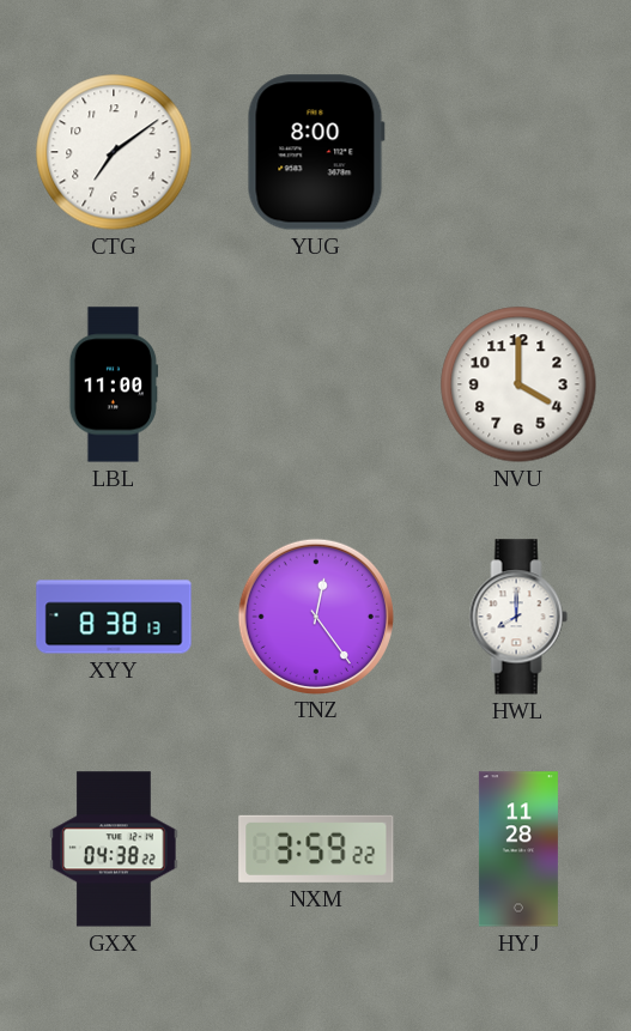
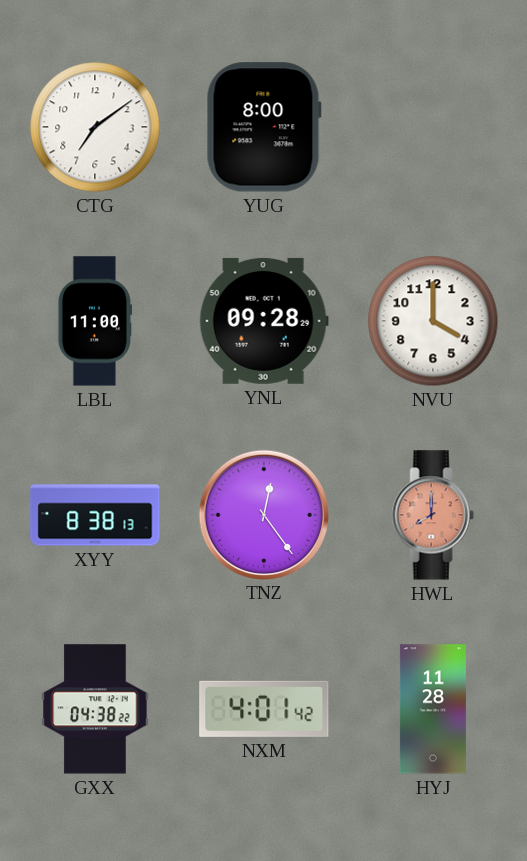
YNL: none -> 09:28 (264, 321)
HWL dial: white -> salmon (433, 515)
NXM: 3:59 -> 4:01 (264, 709)
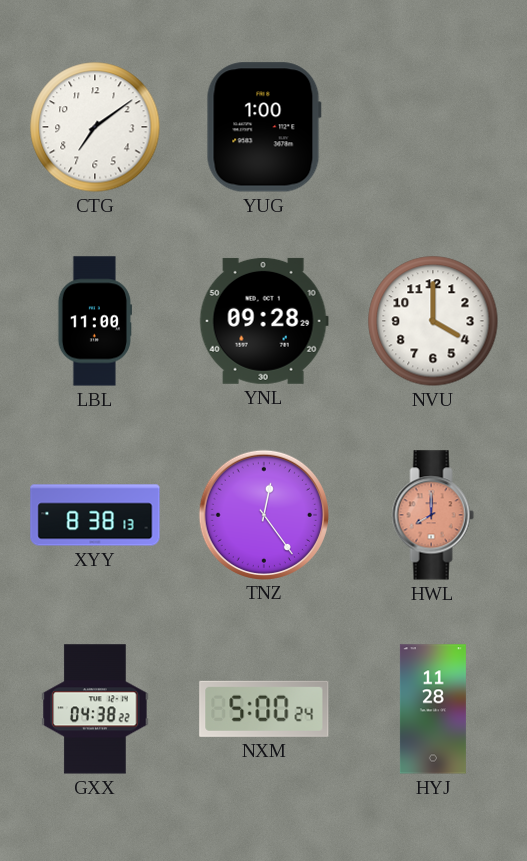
YUG: 8:00 -> 1:00 (264, 127)
NXM: 4:01 -> 5:00 (264, 709)
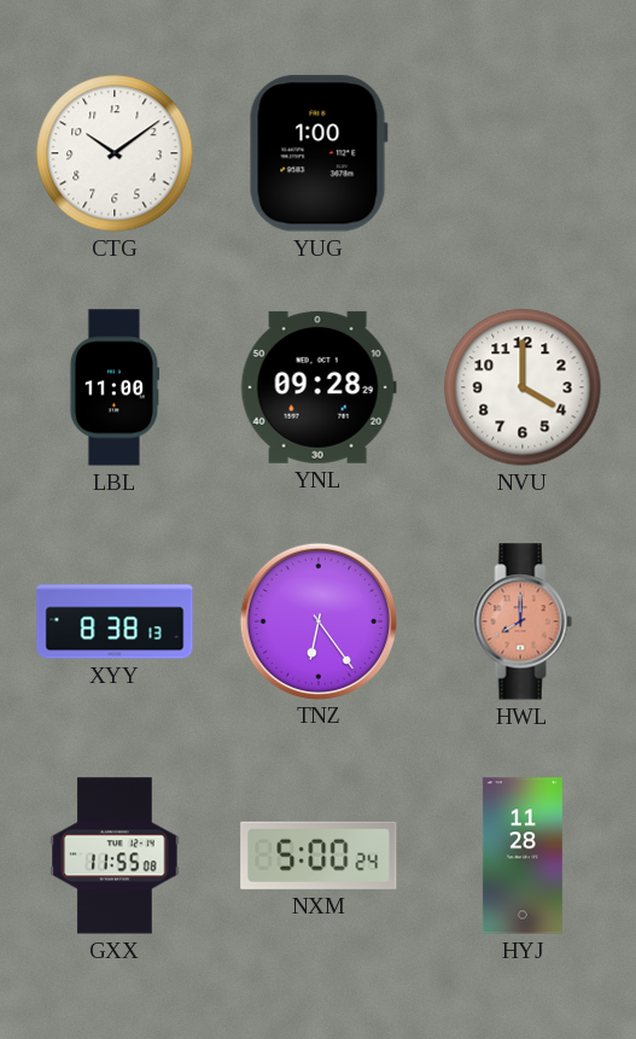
CTG: 7:09 -> 10:09 (115, 153)
TNZ: 12:24 -> 6:24 (317, 620)
GXX: 04:38 -> 11:55 (115, 856)
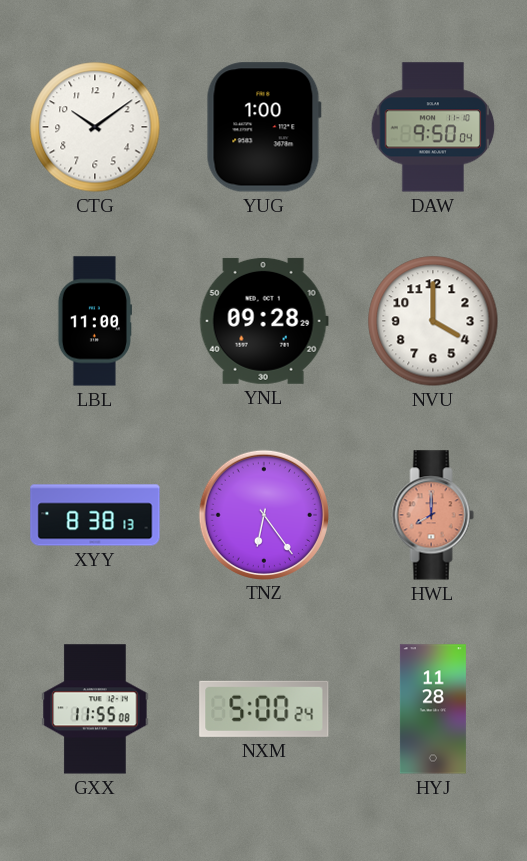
DAW: none -> 9:50 (433, 127)
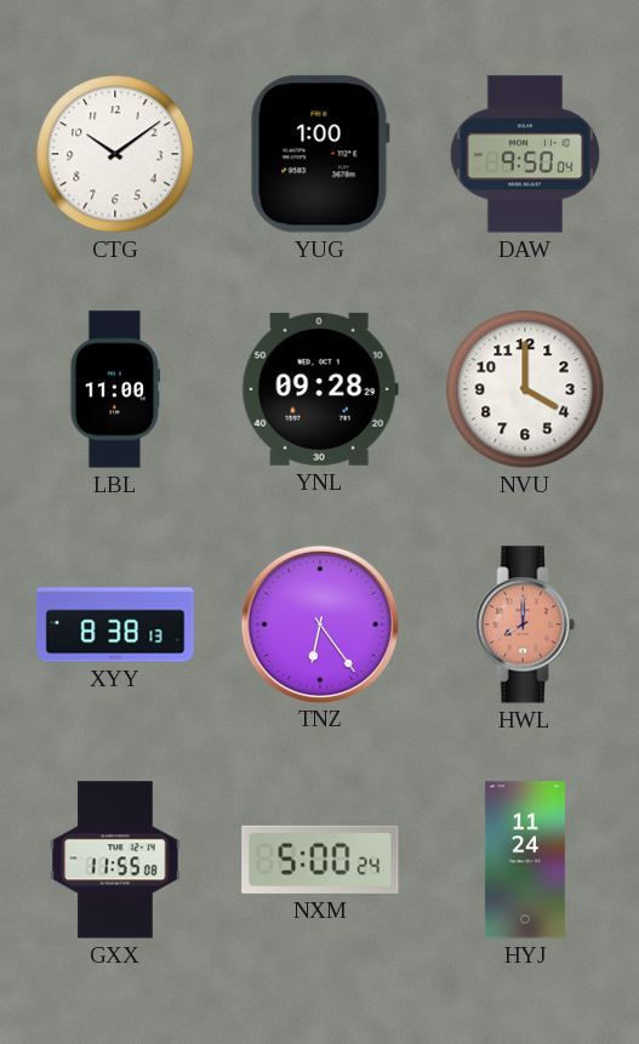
HYJ: 11:28 -> 11:24 (525, 860)
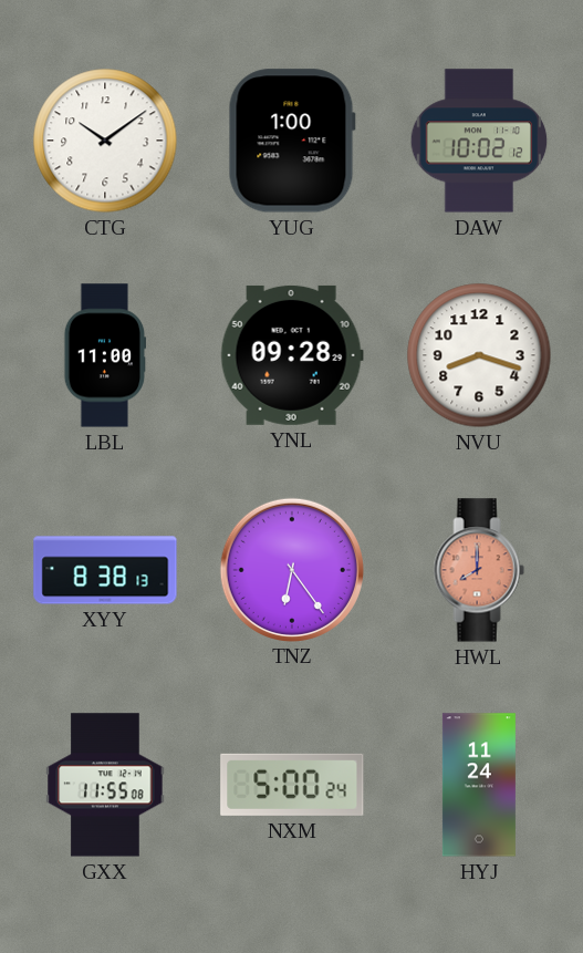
DAW: 9:50 -> 10:02 (479, 141)
NVU: 4:00 -> 8:18 (479, 355)
